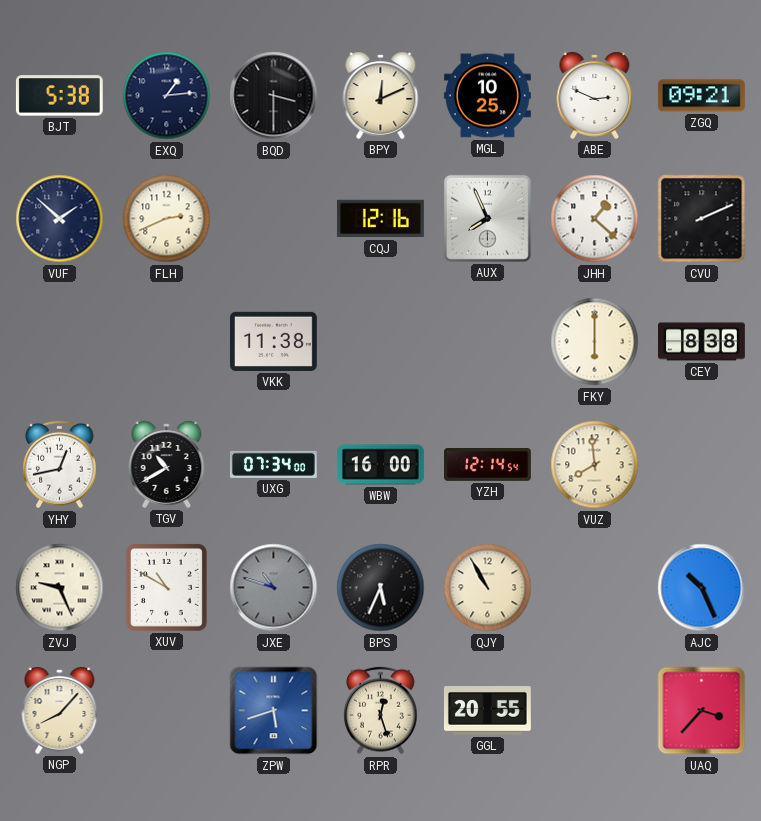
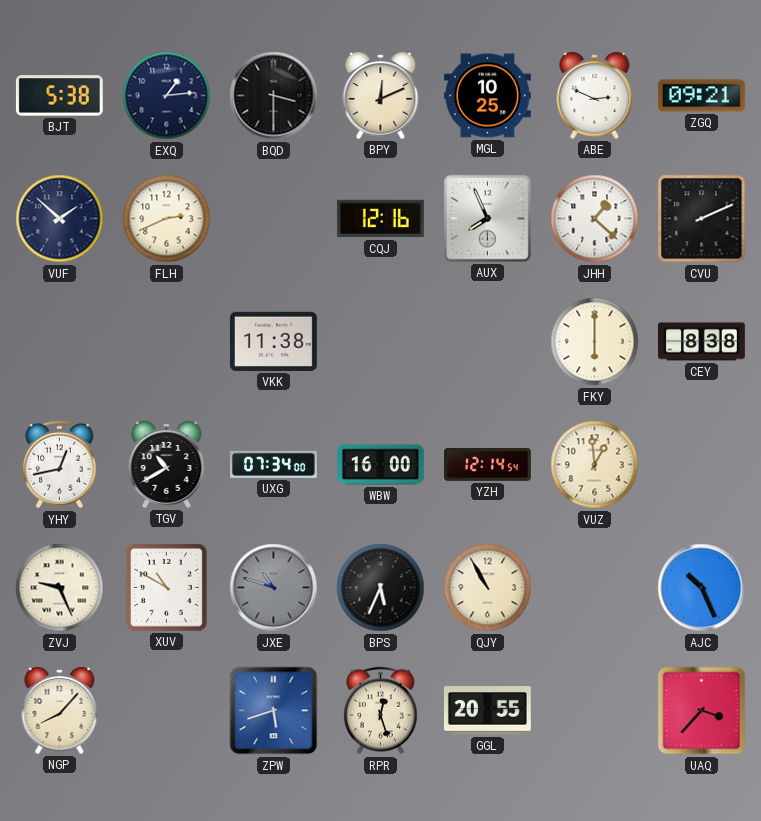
VUZ: 7:59 -> 12:59 (595, 465)
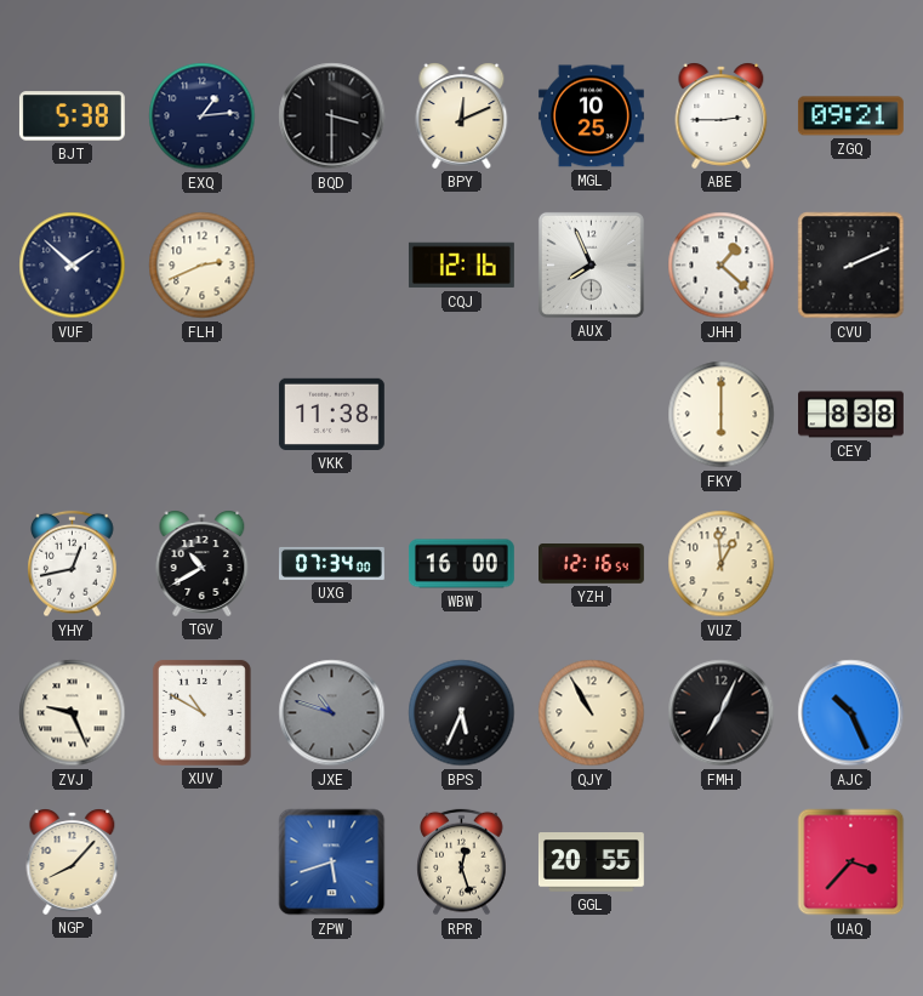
ABE: 2:49 -> 2:45 (722, 115)
YZH: 12:14 -> 12:16 (592, 564)
FMH: none -> 7:04 (722, 713)
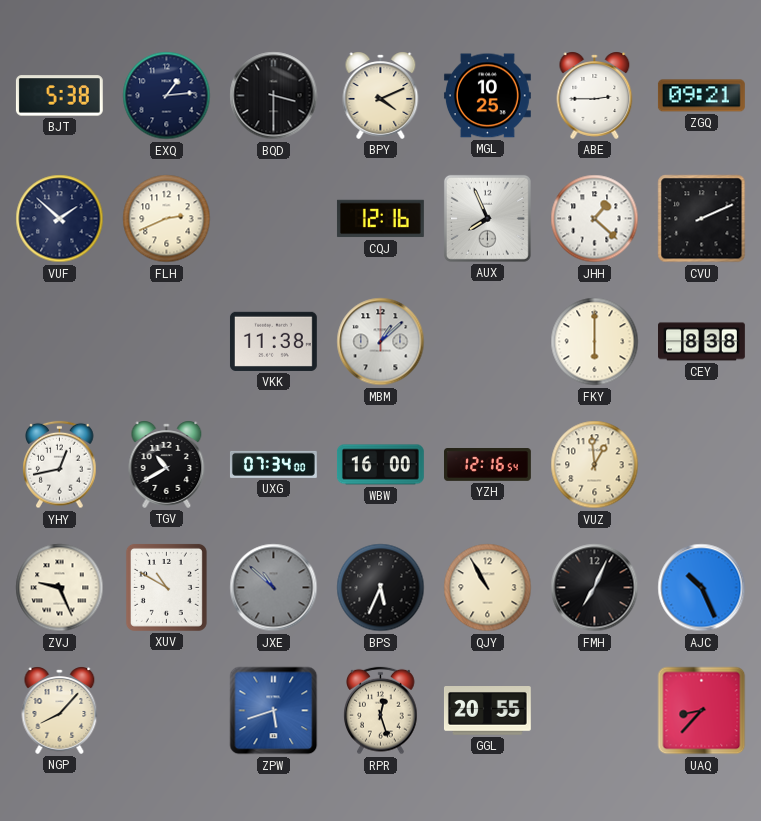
BPY: 12:11 -> 4:11 (381, 95)
MBM: none -> 1:08 (381, 342)
JXE: 10:48 -> 10:52 (274, 588)
UAQ: 3:37 -> 8:37 (702, 711)
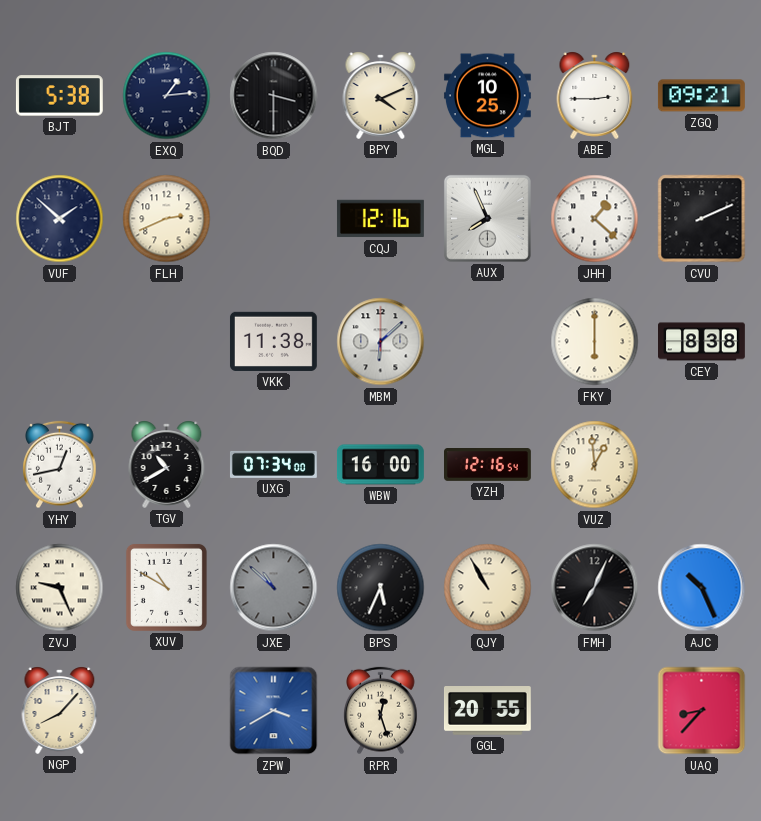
MBM: 1:08 -> 6:08 (381, 342)
ZPW: 5:42 -> 3:40 (274, 711)
